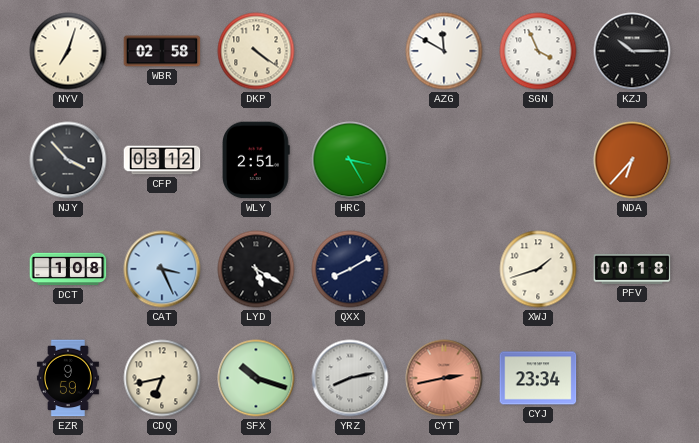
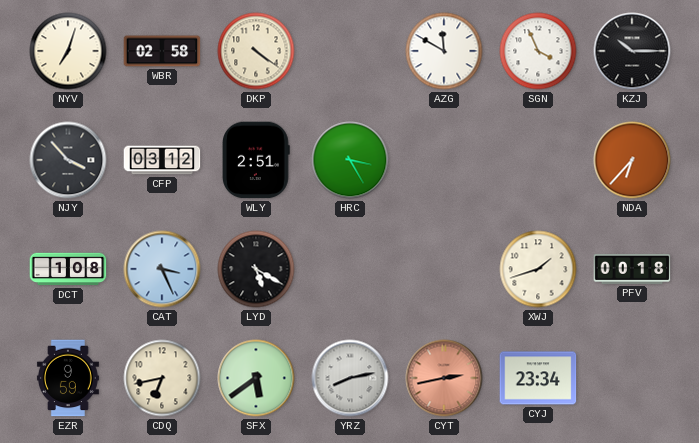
QXX: 8:10 -> none (350, 269)
SFX: 10:18 -> 5:39 (256, 378)
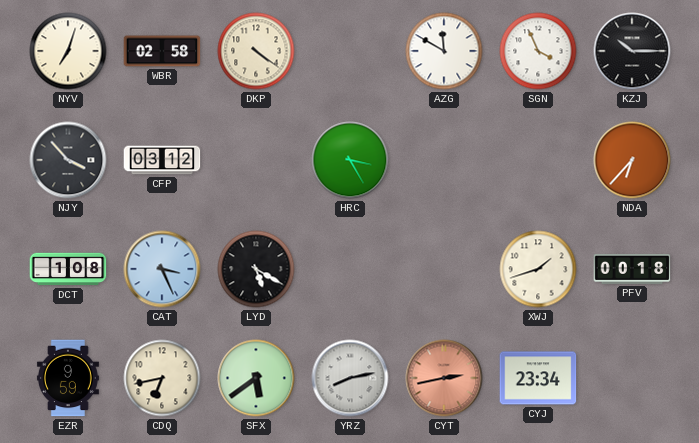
WLY: 2:51 -> none (257, 160)
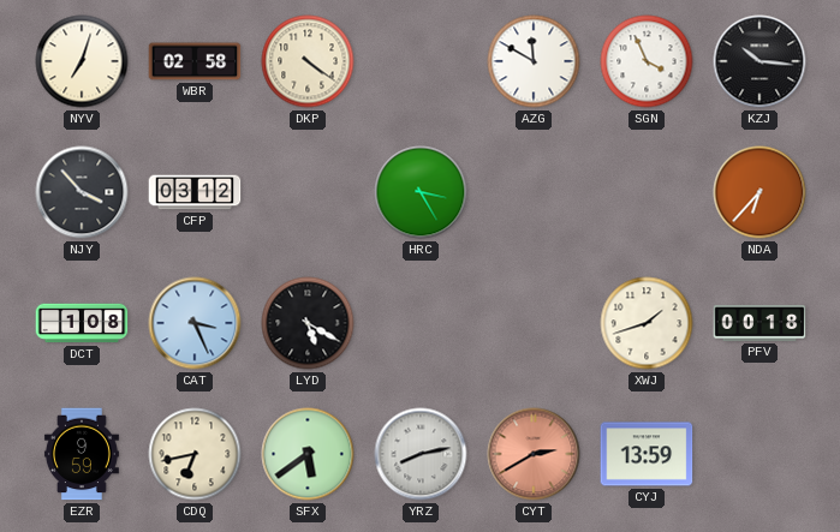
KZJ: 10:15 -> 10:16 (759, 61)
CYT: 2:43 -> 2:40 (534, 454)
CYJ: 23:34 -> 13:59 (647, 454)
